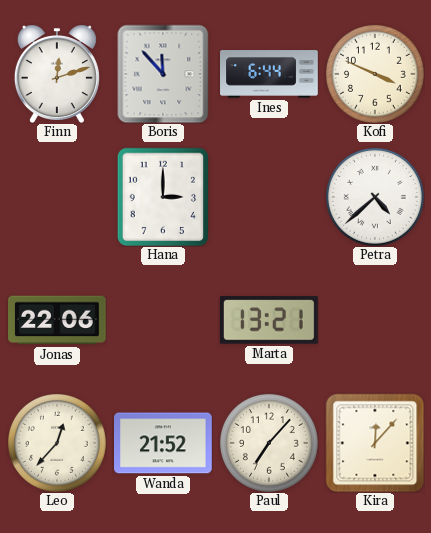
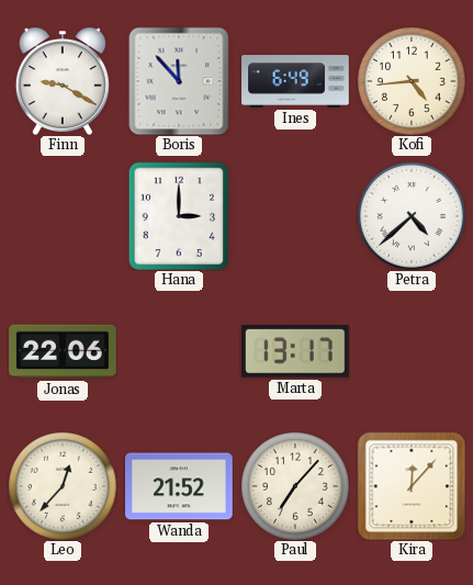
Finn: 12:12 -> 9:20 (63, 81)
Ines: 6:44 -> 6:49 (295, 81)
Kofi: 3:49 -> 4:44 (412, 81)
Marta: 13:21 -> 13:17 (296, 351)
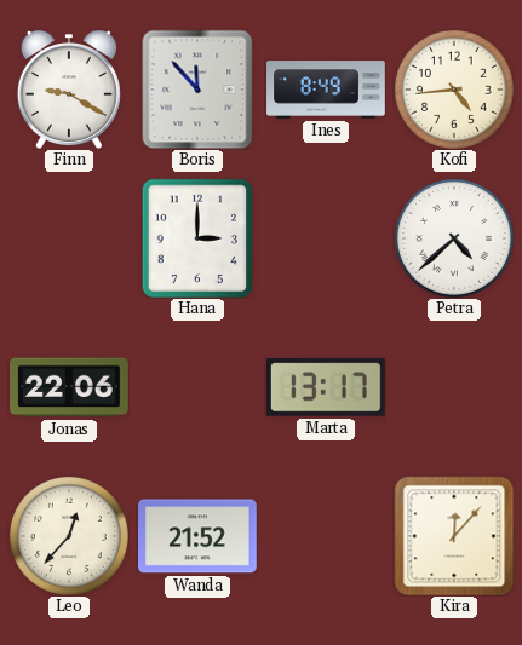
Ines: 6:49 -> 8:49 (326, 90)
Paul: 7:07 -> none (295, 486)
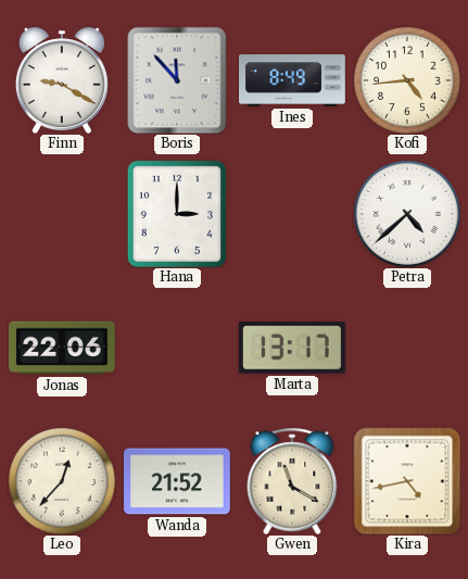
Gwen: none -> 11:20 (292, 481)
Kira: 12:07 -> 4:43 (407, 481)
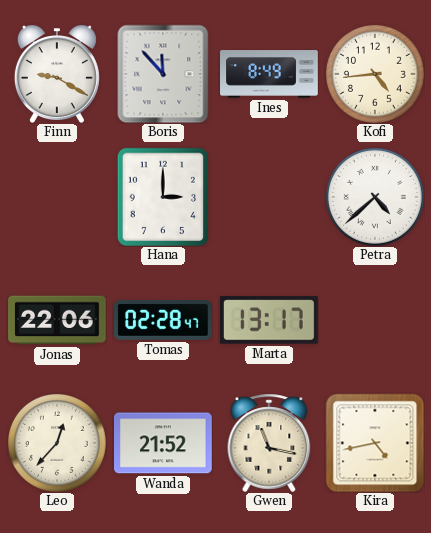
Tomas: none -> 02:28 (164, 320)
Gwen: 11:20 -> 11:17 (269, 443)
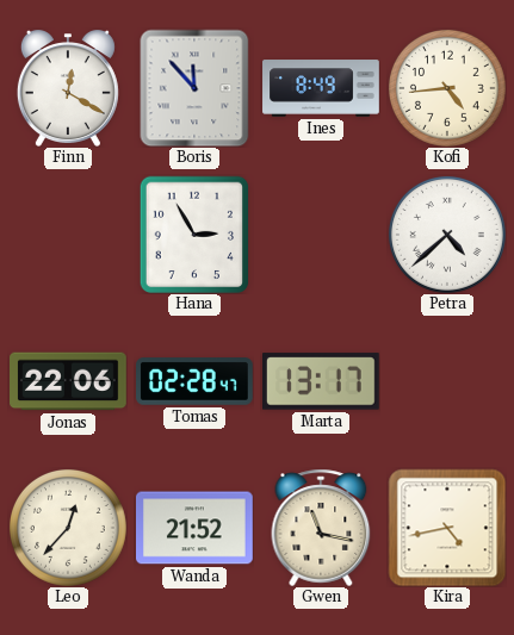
Finn: 9:20 -> 12:20 (68, 88)
Hana: 3:00 -> 2:55 (193, 235)
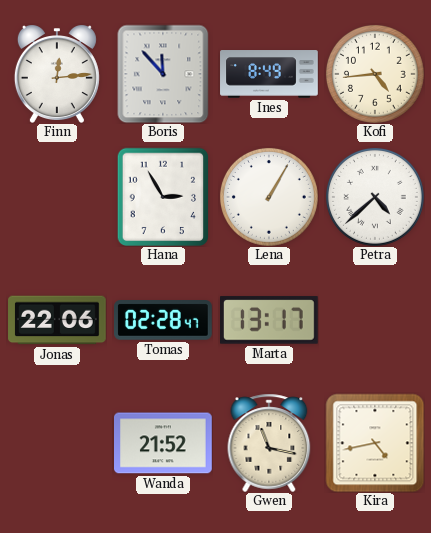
Finn: 12:20 -> 12:14 (57, 74)
Lena: none -> 1:05 (269, 197)
Leo: 12:37 -> none (68, 528)
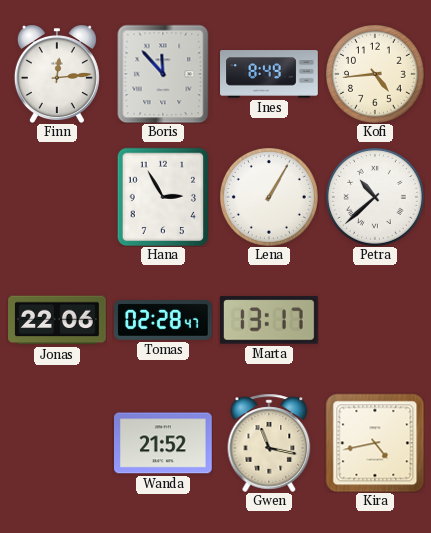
Petra: 4:38 -> 10:38 (375, 197)
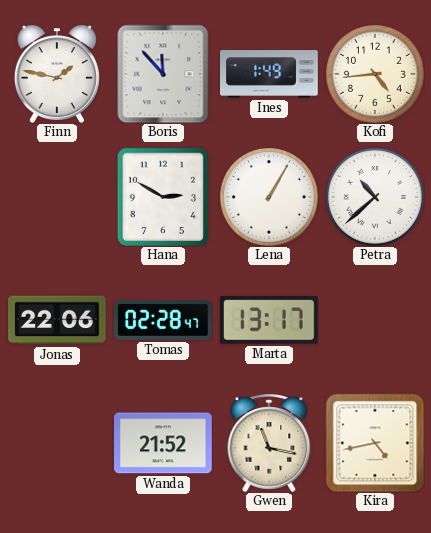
Finn: 12:14 -> 1:47 (57, 74)
Ines: 8:49 -> 1:49 (269, 74)
Hana: 2:55 -> 2:50 (162, 197)
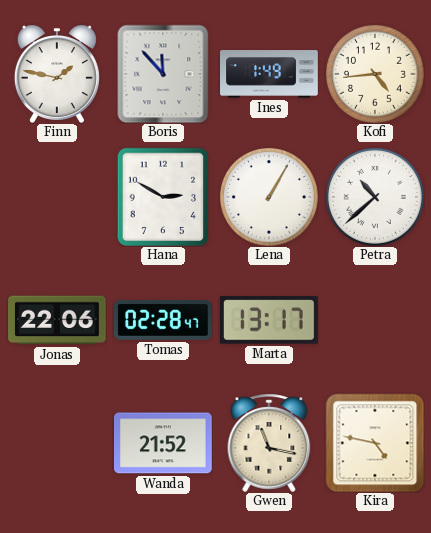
Kira: 4:43 -> 4:47 (375, 443)
